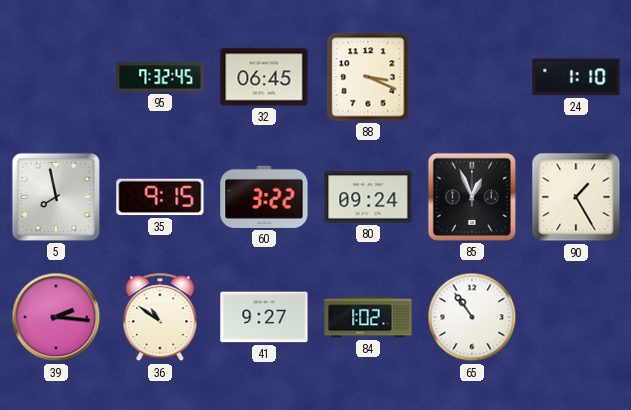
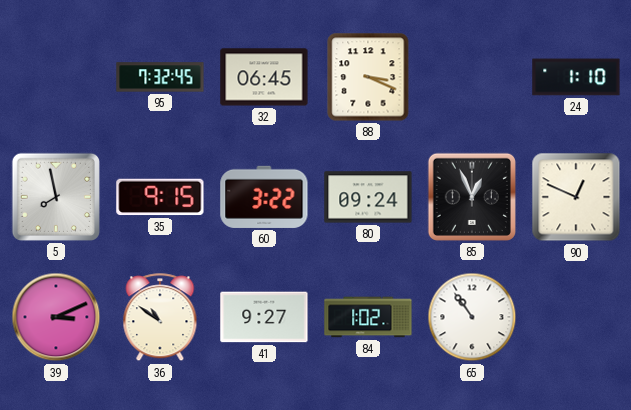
90: 1:25 -> 12:49 (576, 197)
39: 2:16 -> 3:11 (56, 317)
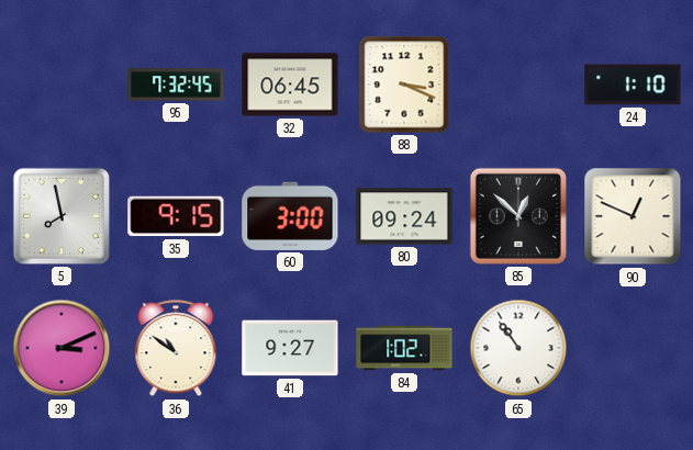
60: 3:22 -> 3:00 (290, 216)
85: 12:56 -> 12:52 (518, 216)
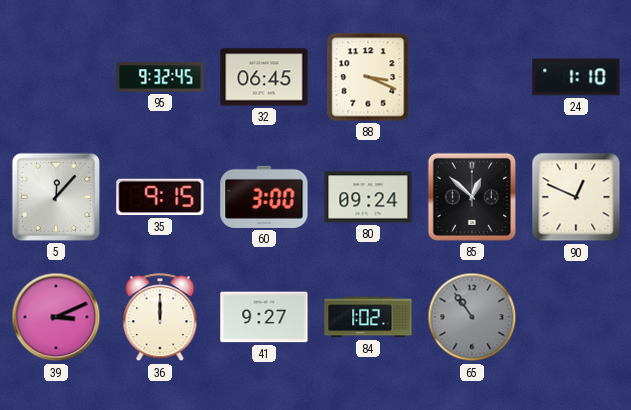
95: 7:32 -> 9:32 (160, 77)
5: 7:58 -> 12:07 (56, 197)
36: 10:51 -> 12:00 (160, 318)
65 dial: white -> grey (472, 317)
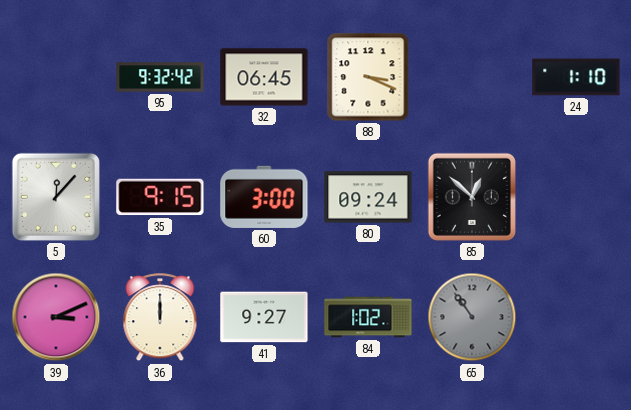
95: 9:32:45 -> 9:32:42 (160, 77)
90: 12:49 -> none (576, 197)
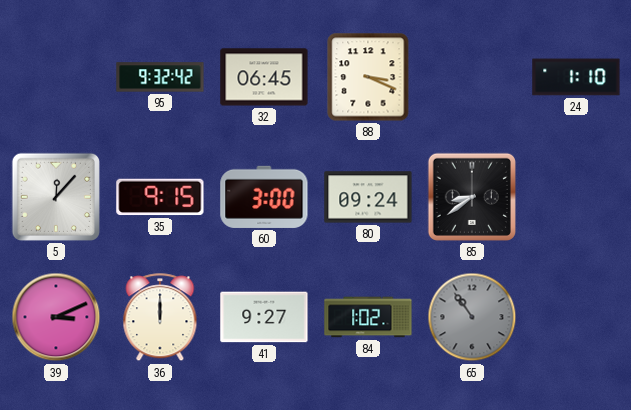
85: 12:52 -> 8:39 (472, 197)
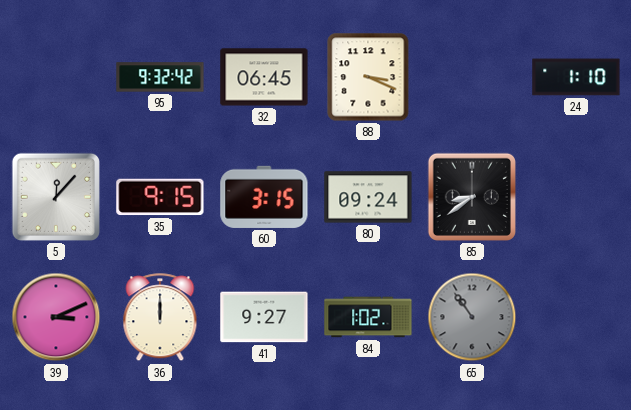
60: 3:00 -> 3:15 (264, 197)
